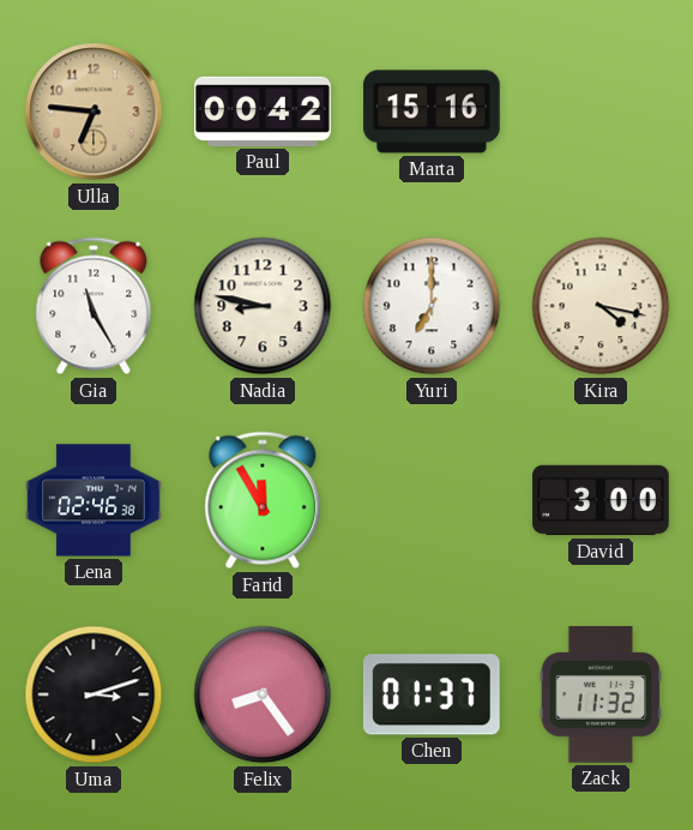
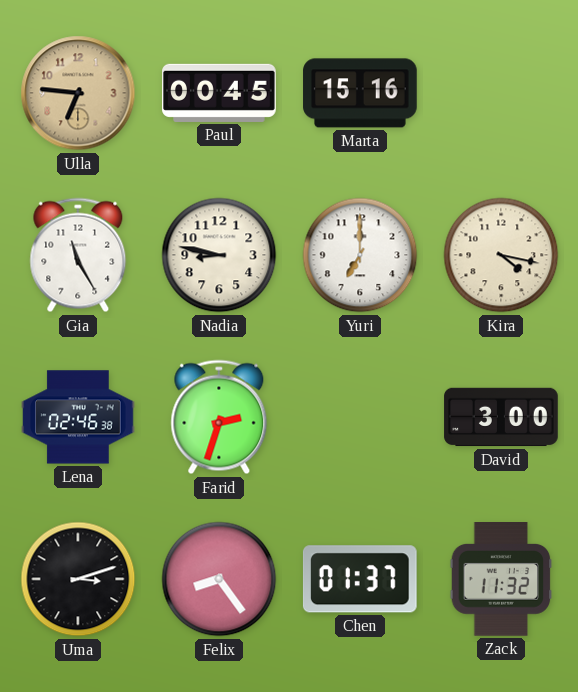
Paul: 00:42 -> 00:45 (219, 93)
Farid: 11:55 -> 2:33 (219, 417)
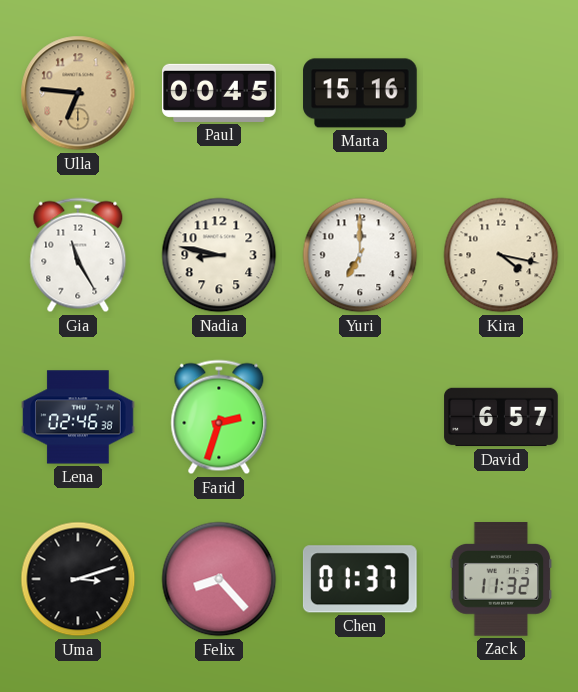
David: 3:00 -> 6:57 (501, 417)
Felix: 8:24 -> 8:23 (219, 579)
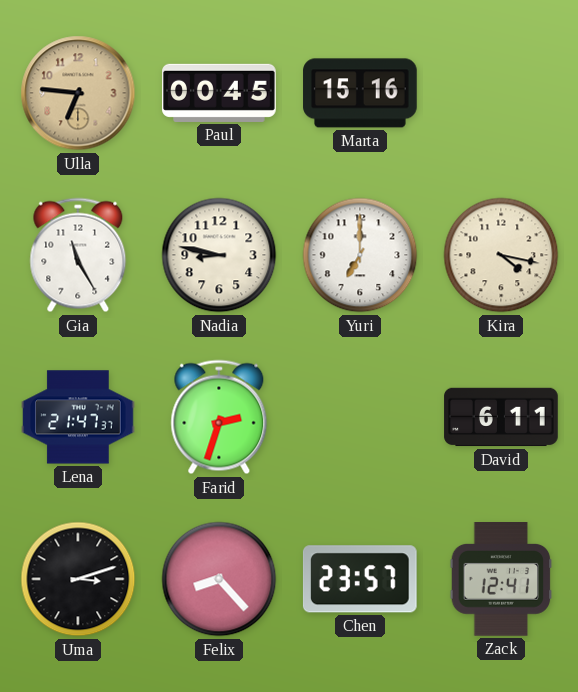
Lena: 02:46 -> 21:47 (78, 417)
David: 6:57 -> 6:11 (501, 417)
Chen: 01:37 -> 23:57 (360, 579)
Zack: 11:32 -> 12:41 (501, 579)
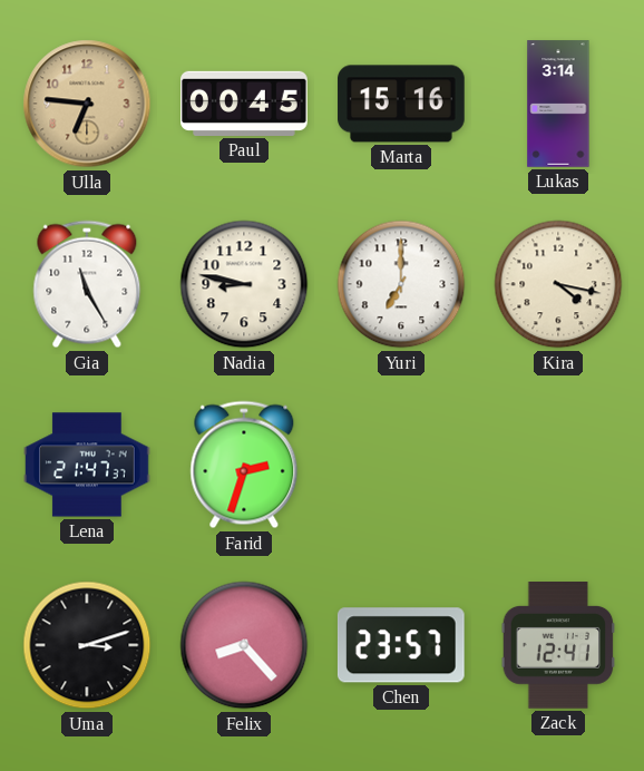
Lukas: none -> 3:14 (558, 104)
David: 6:11 -> none (501, 417)
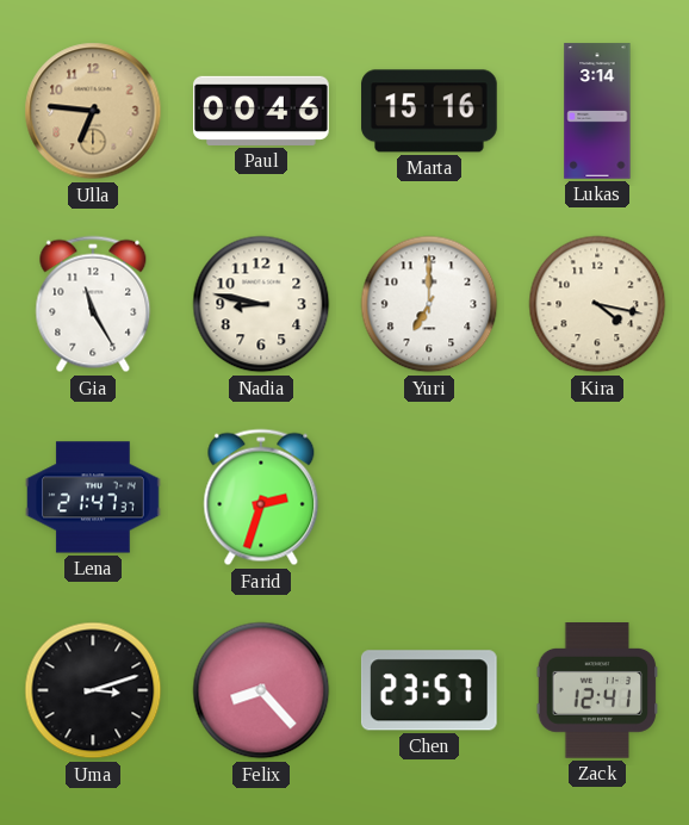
Paul: 00:45 -> 00:46 (261, 111)
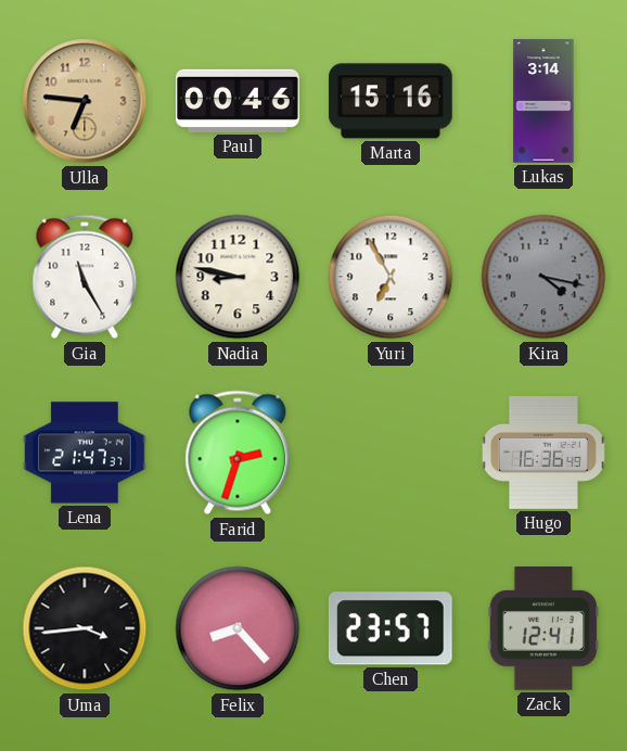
Yuri: 7:00 -> 6:55 (391, 277)
Kira dial: cream -> grey (543, 277)
Hugo: none -> 16:36 (545, 453)
Uma: 3:12 -> 3:44 (85, 628)
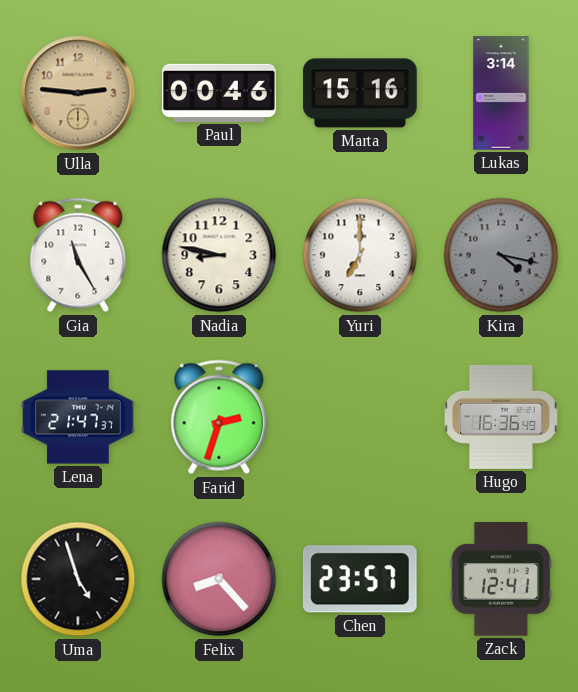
Ulla: 6:46 -> 2:46 (78, 93)
Yuri: 6:55 -> 7:00 (360, 255)
Uma: 3:44 -> 4:57 (78, 579)
